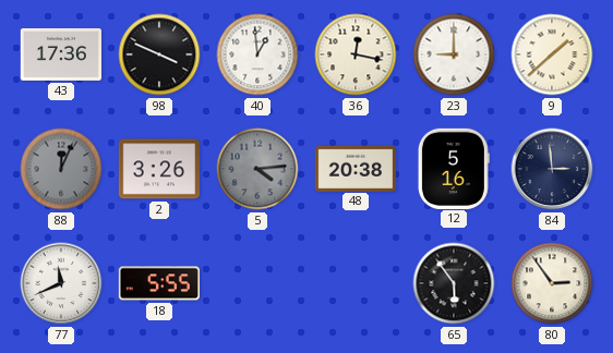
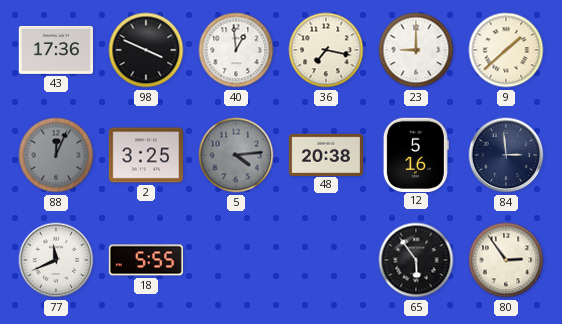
36: 12:17 -> 7:17 (326, 50)
2: 3:26 -> 3:25 (145, 155)
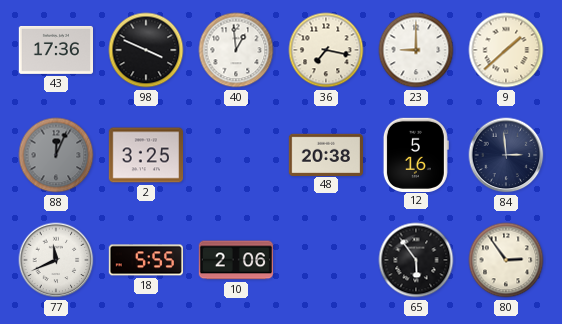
5: 4:14 -> none (236, 155)
10: none -> 2:06 (235, 260)
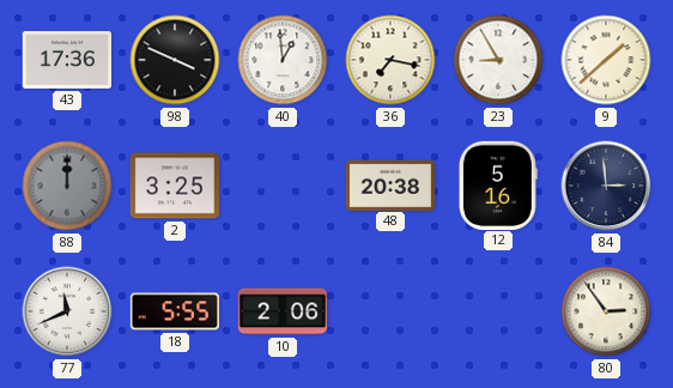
23: 9:00 -> 8:55 (498, 60)
88: 12:04 -> 12:00 (67, 186)
65: 5:54 -> none (416, 260)
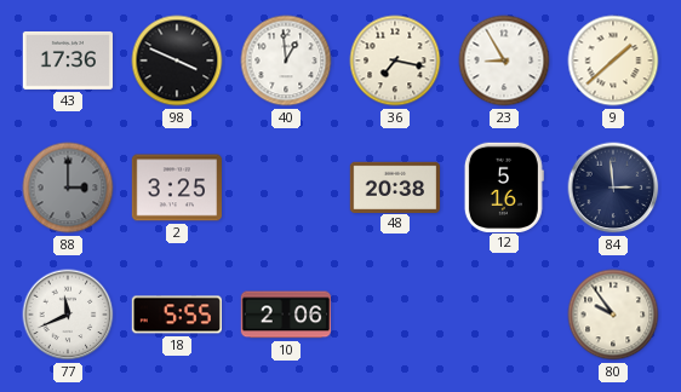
88: 12:00 -> 3:00 (68, 188)
80: 2:54 -> 9:54 (613, 315)
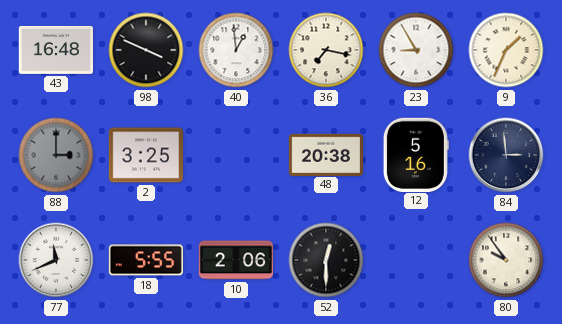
43: 17:36 -> 16:48 (55, 50)
9: 1:38 -> 1:34 (506, 50)
52: none -> 12:30 (326, 260)
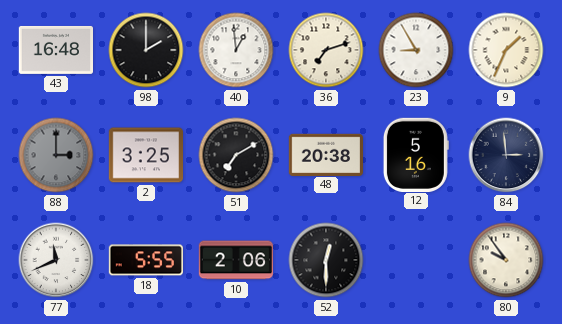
98: 3:49 -> 2:00 (146, 50)
36: 7:17 -> 7:12 (326, 50)
51: none -> 7:10 (236, 155)
